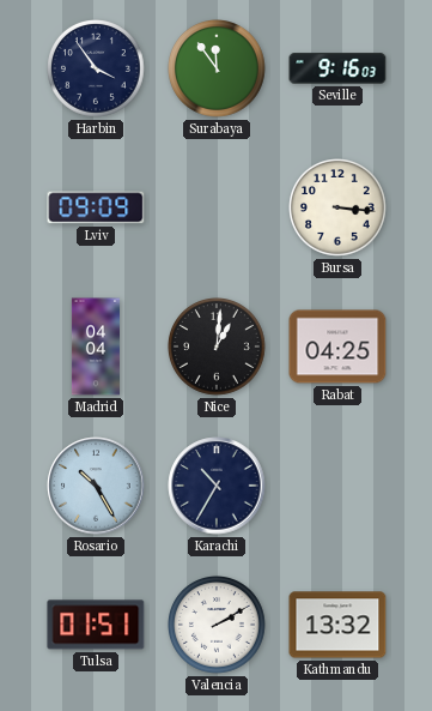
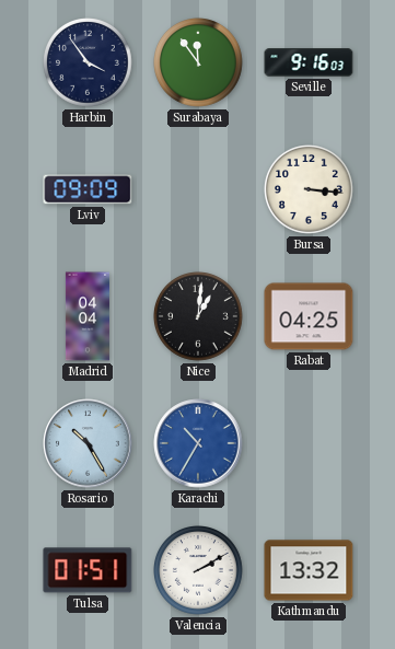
Karachi dial: navy -> blue (198, 443)
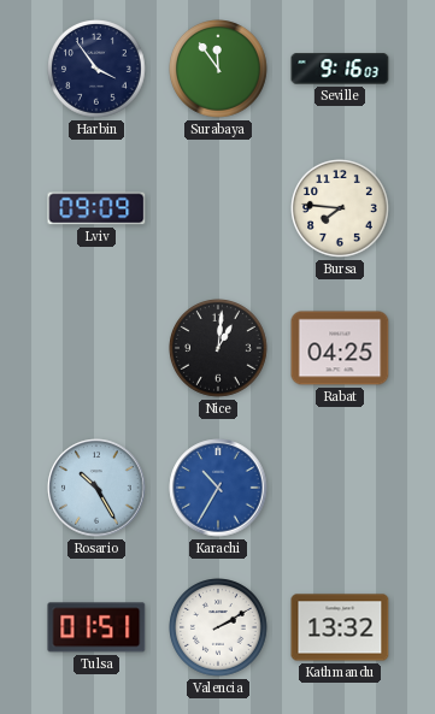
Bursa: 3:16 -> 7:46 (341, 210)
Madrid: 04:04 -> none (88, 316)
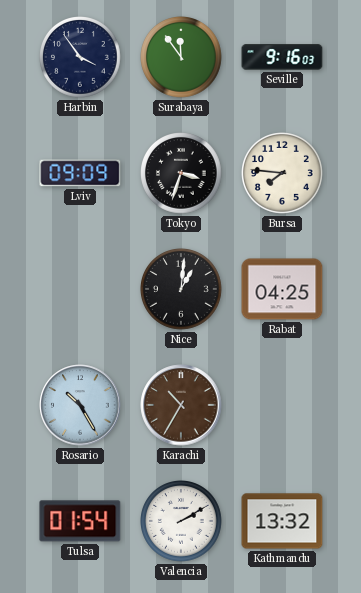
Tokyo: none -> 3:33 (182, 174)
Karachi dial: blue -> brown (181, 405)
Tulsa: 01:51 -> 01:54 (80, 521)
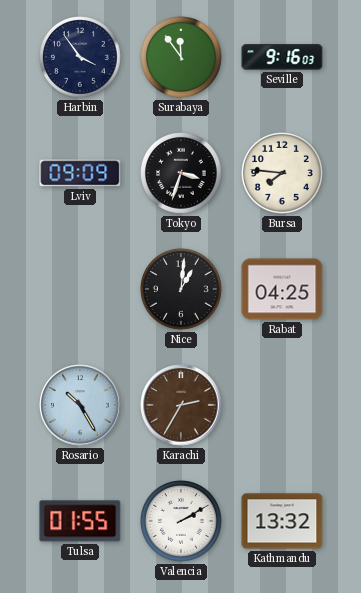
Karachi: 10:35 -> 2:35 (181, 405)
Tulsa: 01:54 -> 01:55 (80, 521)
